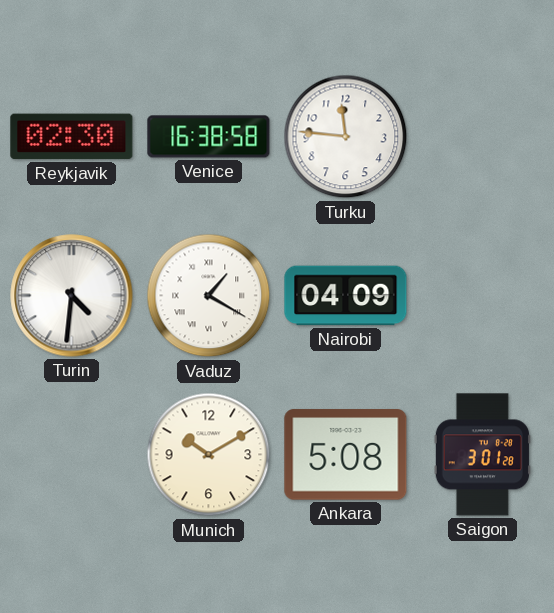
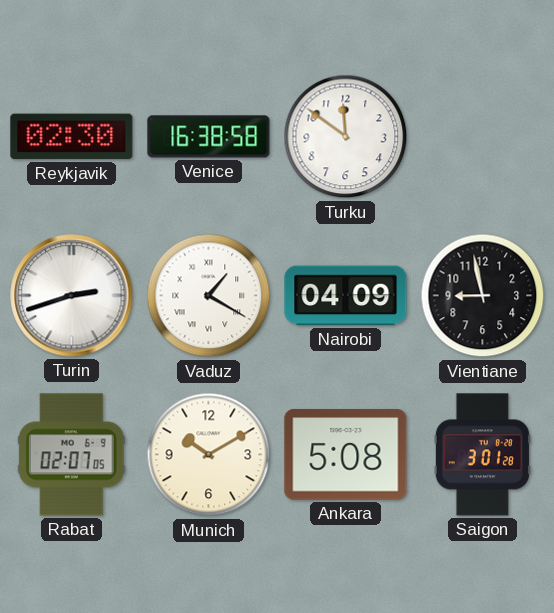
Turku: 11:46 -> 11:51 (346, 137)
Turin: 4:31 -> 2:42 (72, 296)
Vientiane: none -> 8:58 (483, 296)
Rabat: none -> 02:07 (71, 455)
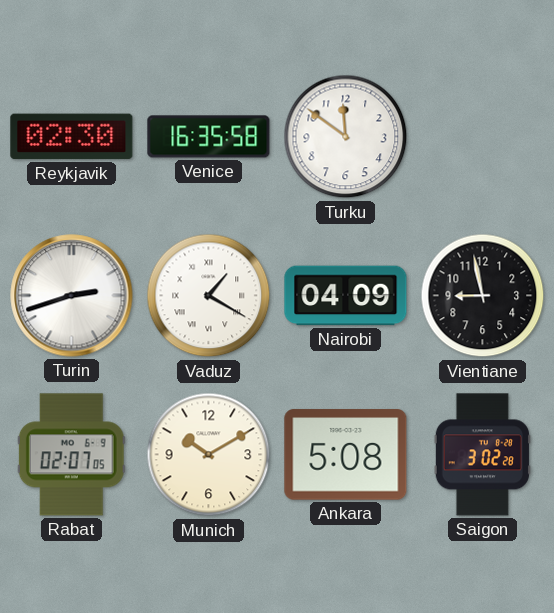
Venice: 16:38 -> 16:35 (209, 137)
Saigon: 3:01 -> 3:02 (482, 455)
